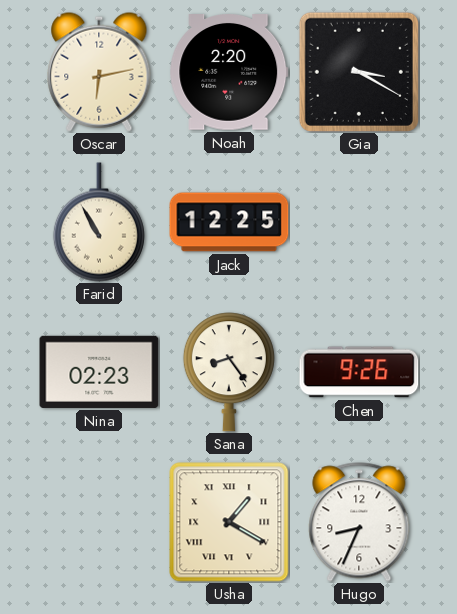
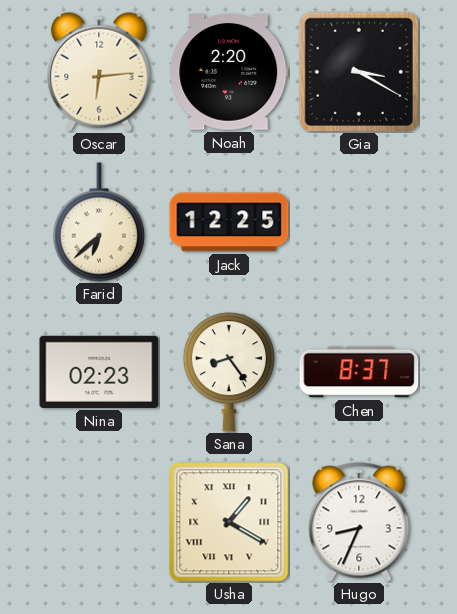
Oscar: 6:13 -> 6:14 (99, 72)
Farid: 10:55 -> 6:38 (99, 222)
Chen: 9:26 -> 8:37 (359, 372)
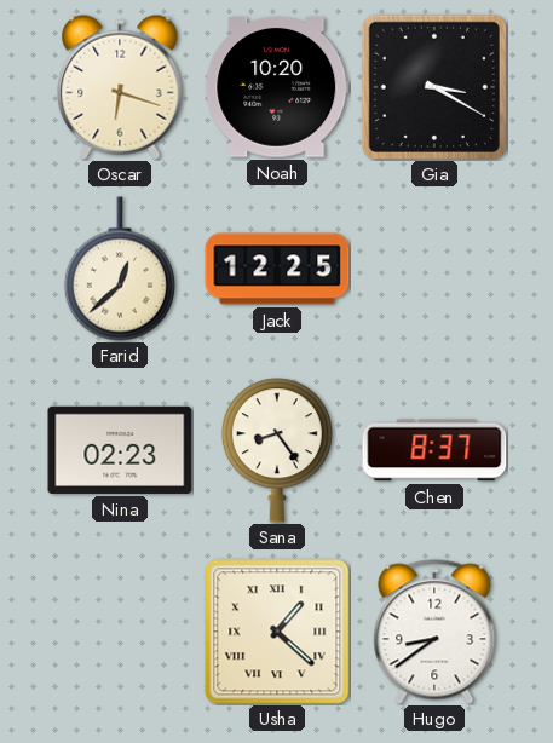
Oscar: 6:14 -> 6:18 (120, 87)
Noah: 2:20 -> 10:20 (277, 88)
Farid: 6:38 -> 12:38 (120, 269)
Usha: 1:20 -> 1:22 (277, 632)
Hugo: 8:34 -> 8:39 (434, 632)
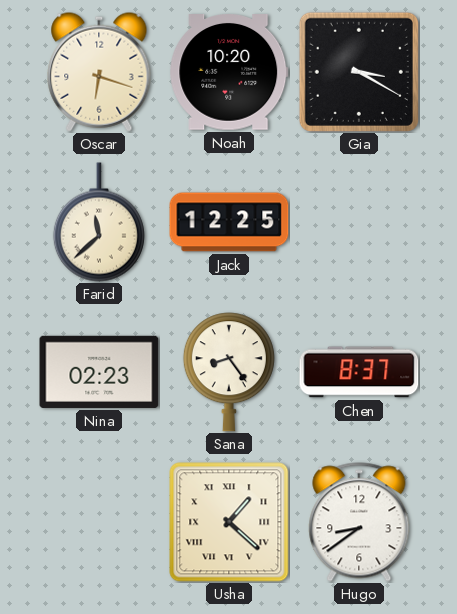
Farid: 12:38 -> 11:38 (99, 222)
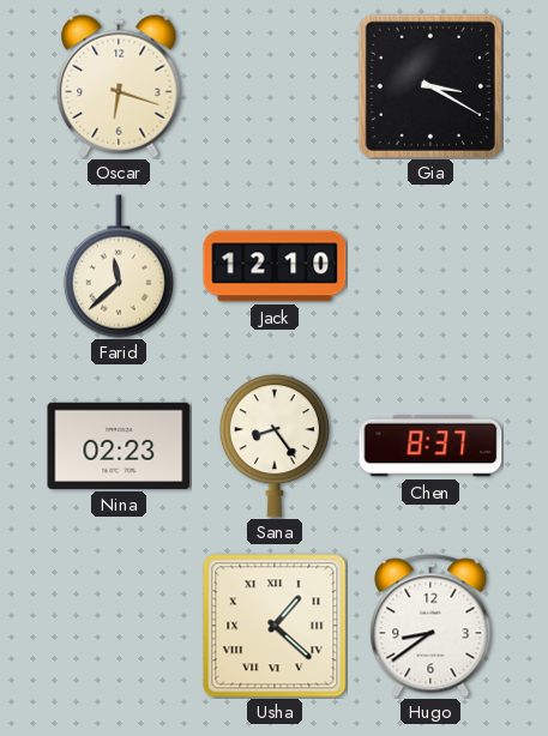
Noah: 10:20 -> none (229, 73)
Jack: 12:25 -> 12:10 (275, 266)
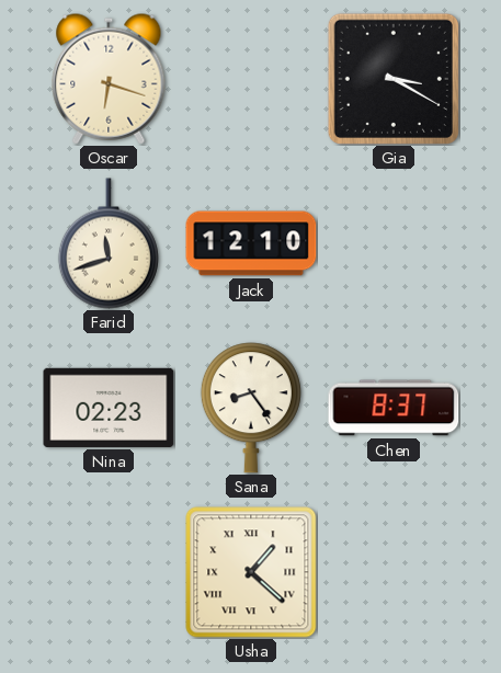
Farid: 11:38 -> 11:42 (109, 243)
Hugo: 8:39 -> none (430, 626)
